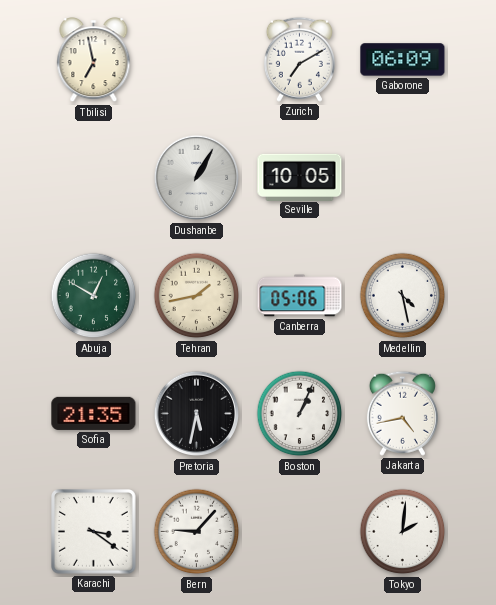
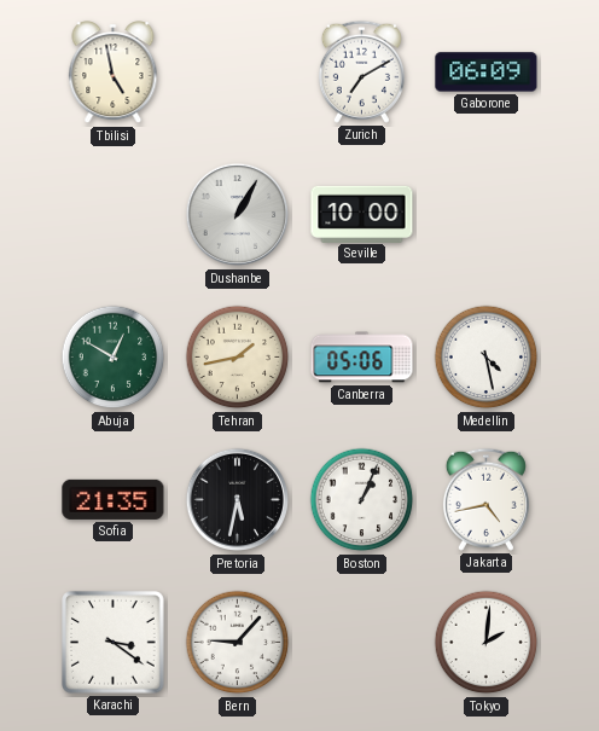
Tbilisi: 6:58 -> 4:58 (114, 72)
Seville: 10:05 -> 10:00 (362, 214)
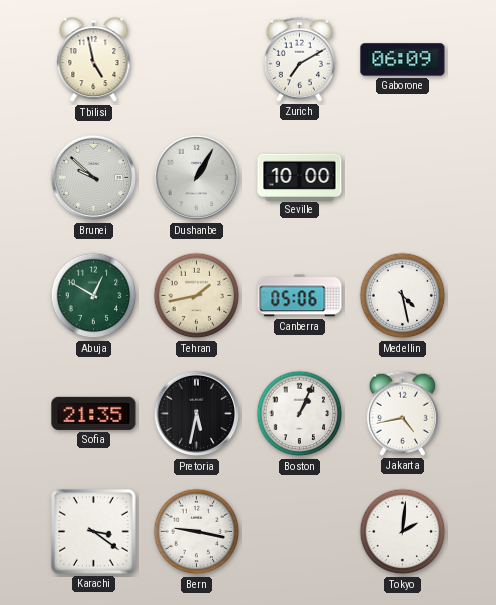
Brunei: none -> 9:52 (94, 178)
Bern: 9:07 -> 9:17 (197, 532)
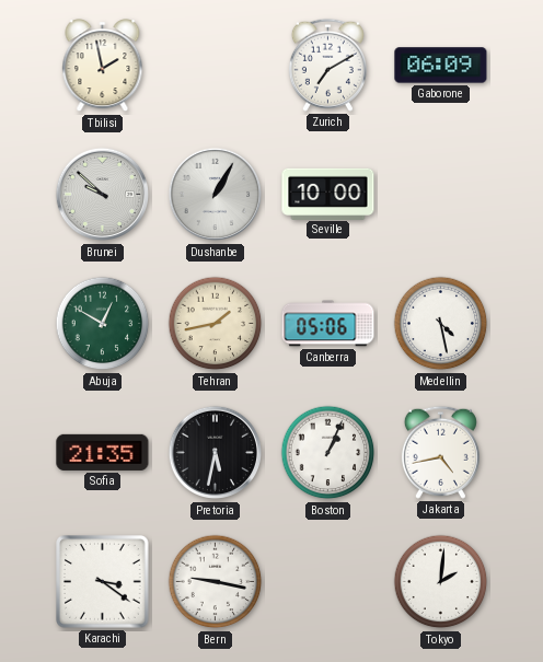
Tbilisi: 4:58 -> 1:58 (103, 66)
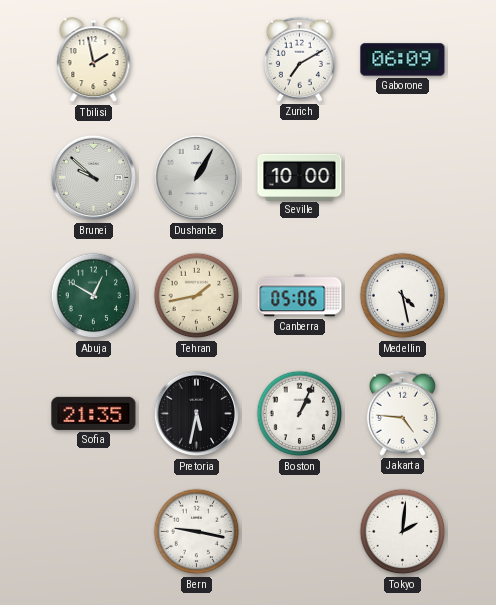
Jakarta: 4:43 -> 4:46 (402, 413)
Karachi: 3:21 -> none (103, 582)
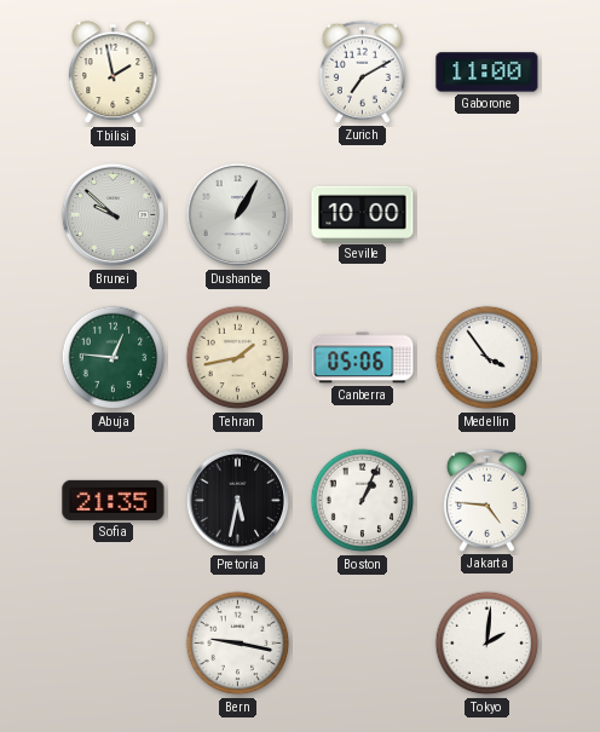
Gaborone: 06:09 -> 11:00 (487, 73)
Abuja: 12:50 -> 12:46 (114, 358)
Medellin: 4:28 -> 3:54 (487, 358)
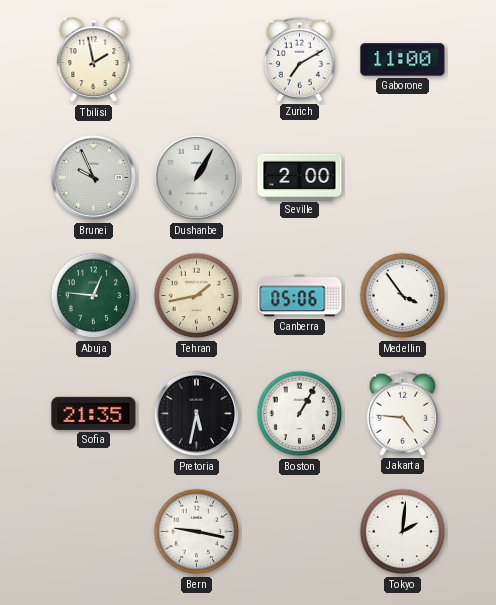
Brunei: 9:52 -> 9:56 (94, 178)
Seville: 10:00 -> 2:00 (300, 177)
Boston: 1:04 -> 1:05 (300, 414)
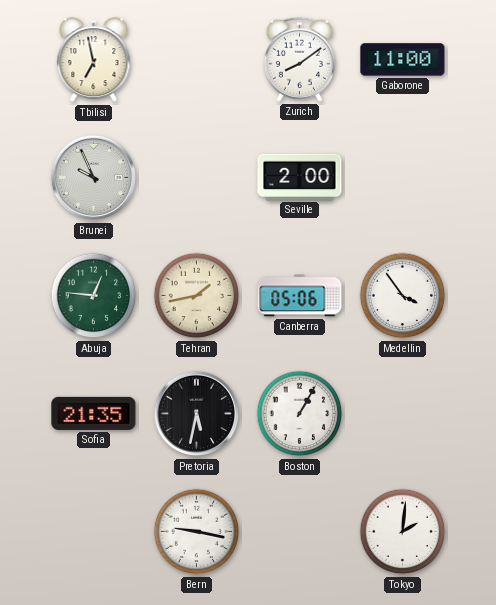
Tbilisi: 1:58 -> 6:58 (94, 60)
Zurich: 7:10 -> 8:09 (299, 59)
Dushanbe: 1:05 -> none (197, 178)
Jakarta: 4:46 -> none (402, 413)
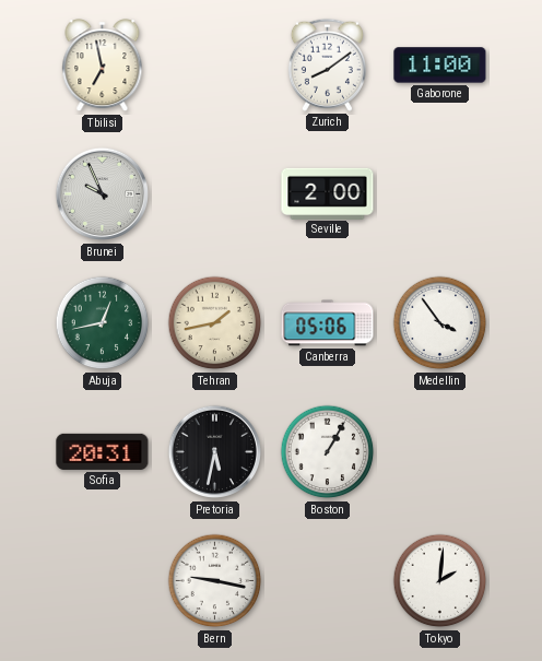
Abuja: 12:46 -> 12:43 (103, 323)
Sofia: 21:35 -> 20:31 (103, 451)
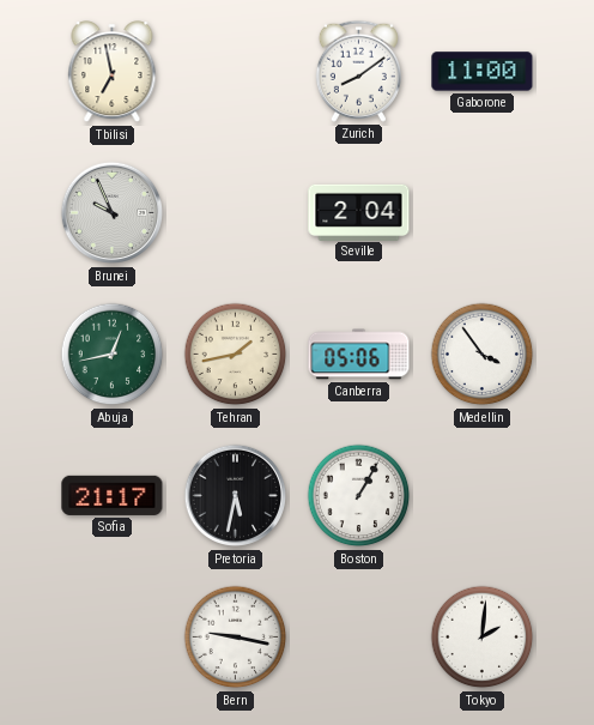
Seville: 2:00 -> 2:04 (359, 212)
Sofia: 20:31 -> 21:17 (113, 495)
